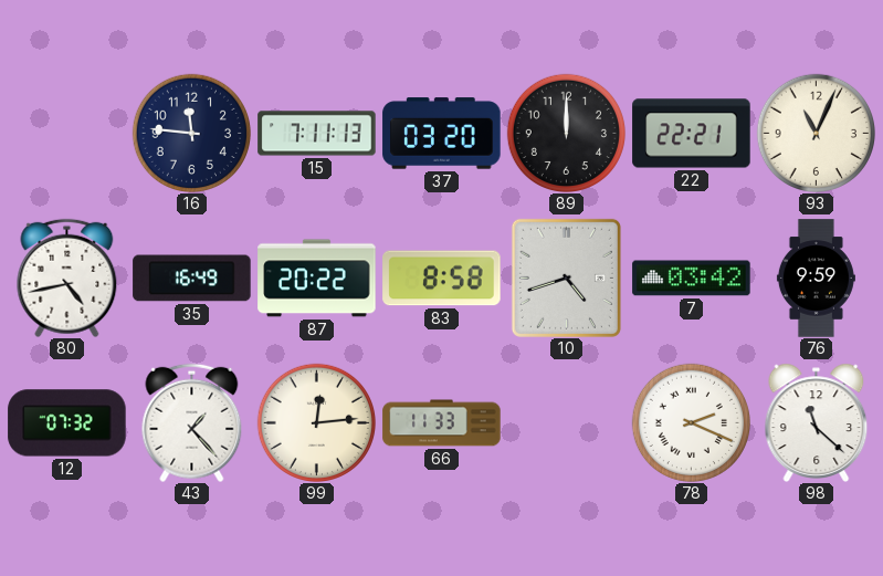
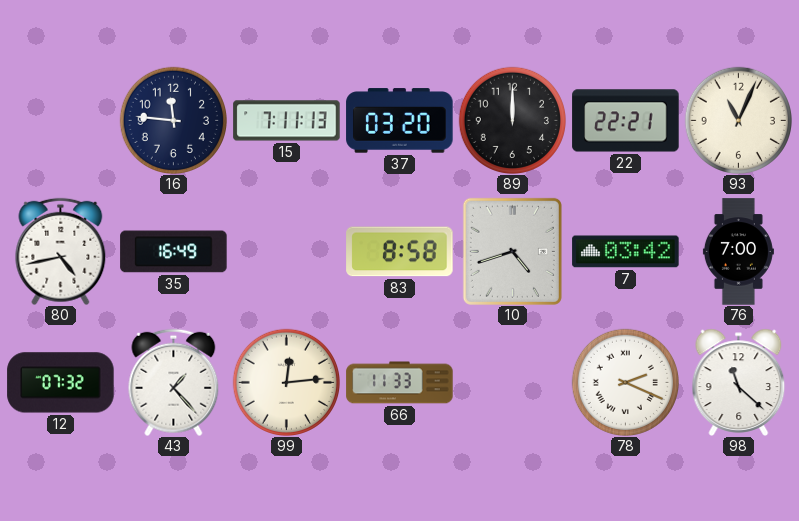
87: 20:22 -> none (317, 279)
76: 9:59 -> 7:00 (738, 252)
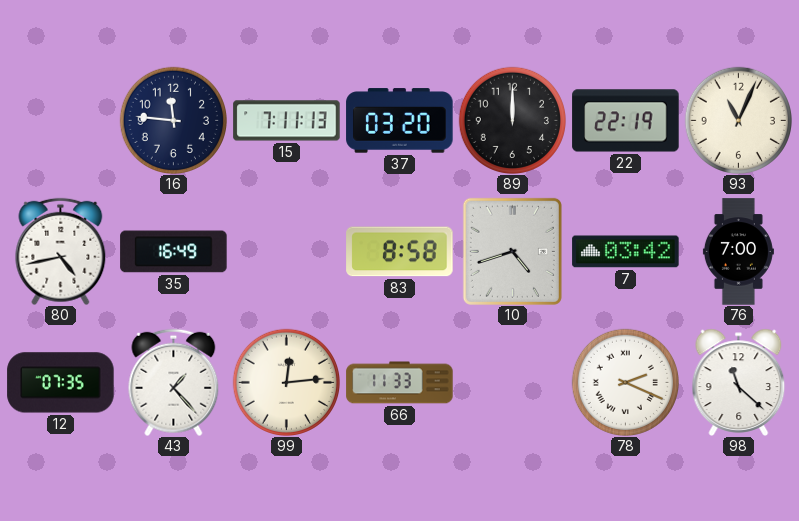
22: 22:21 -> 22:19 (626, 121)
12: 07:32 -> 07:35 (61, 383)
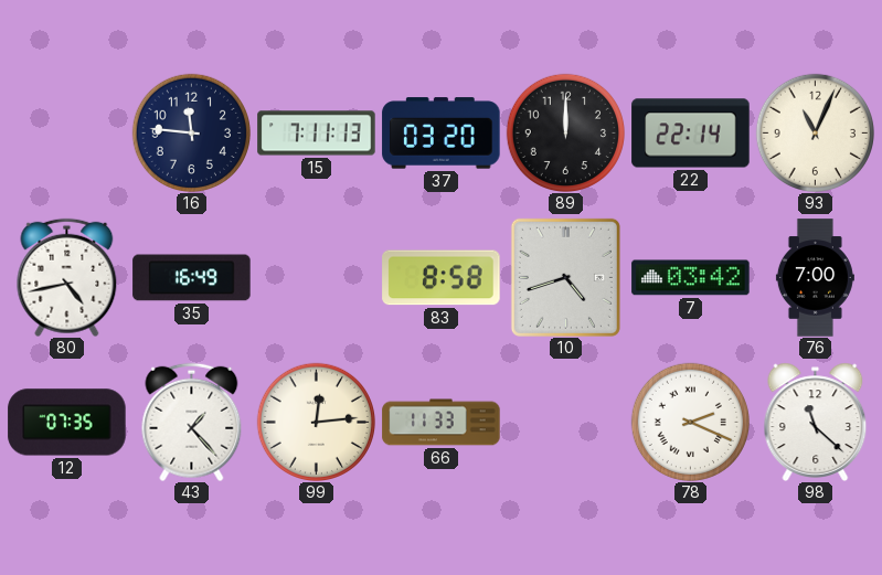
22: 22:19 -> 22:14 (691, 134)
